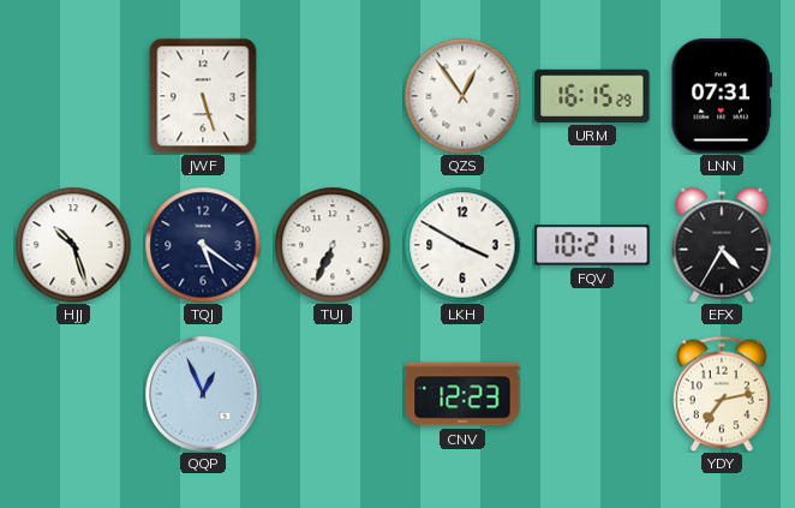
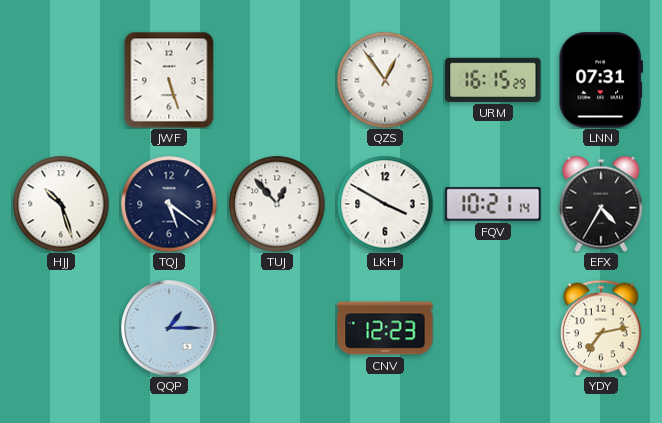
TUJ: 6:34 -> 12:53 (277, 204)
QQP: 12:56 -> 1:15 (169, 328)
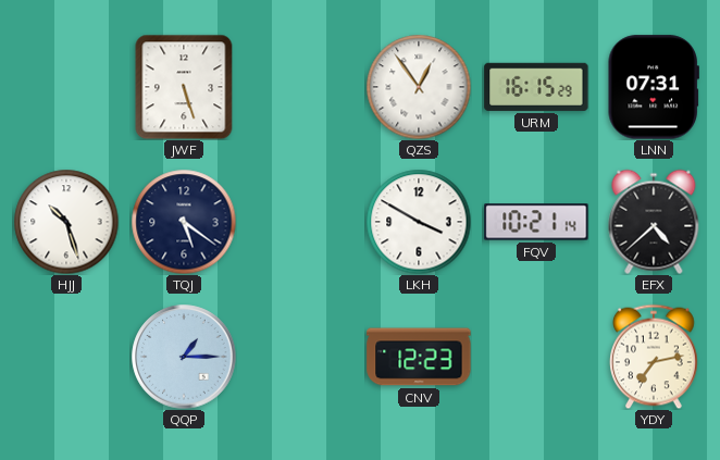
TUJ: 12:53 -> none (277, 204)
EFX: 4:35 -> 4:38 (654, 222)
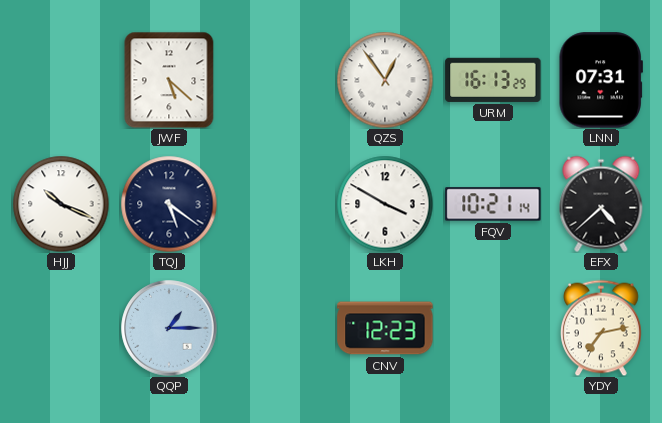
JWF: 5:27 -> 5:22 (169, 80)
URM: 16:15 -> 16:13 (493, 80)
HJJ: 10:27 -> 10:19 (61, 204)
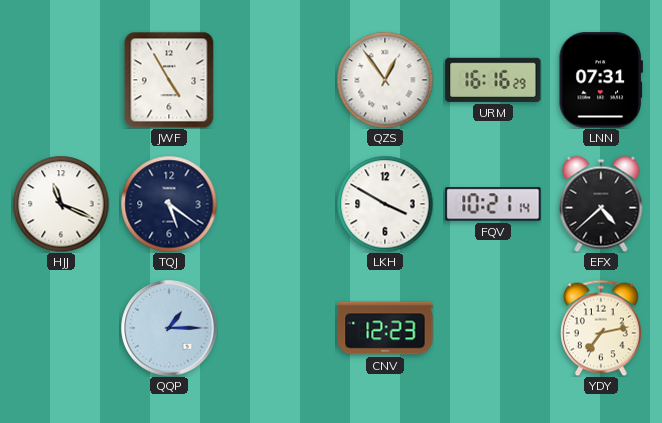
JWF: 5:22 -> 4:55 (169, 80)
URM: 16:13 -> 16:16 (493, 80)
HJJ: 10:19 -> 11:19 (61, 204)
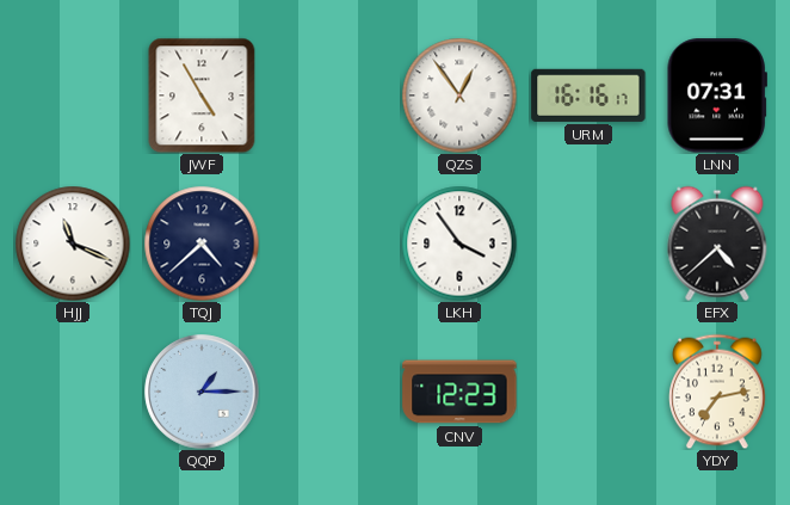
URM: 16:16:29 -> 16:16:17 (588, 96)
TQJ: 5:21 -> 4:38 (202, 244)
LKH: 3:50 -> 3:54 (459, 244)
FQV: 10:21 -> none (493, 204)
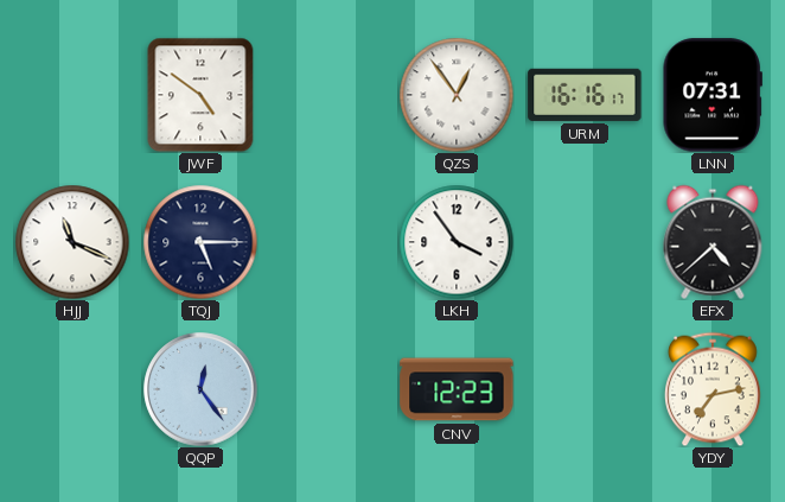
JWF: 4:55 -> 4:51 (200, 95)
TQJ: 4:38 -> 5:15 (200, 242)
QQP: 1:15 -> 12:24 (200, 389)
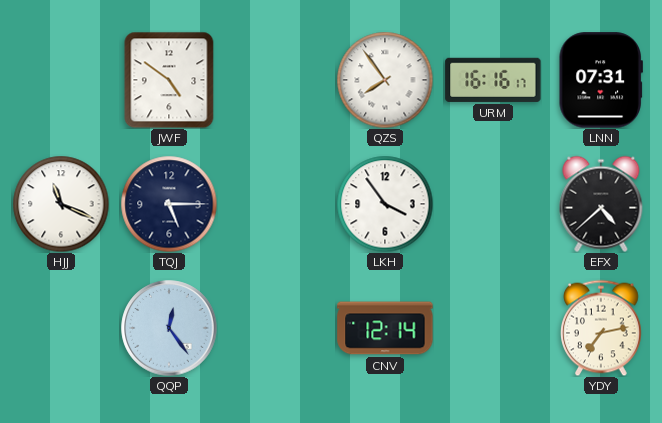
QZS: 12:54 -> 7:54 (385, 80)
CNV: 12:23 -> 12:14 (385, 328)
